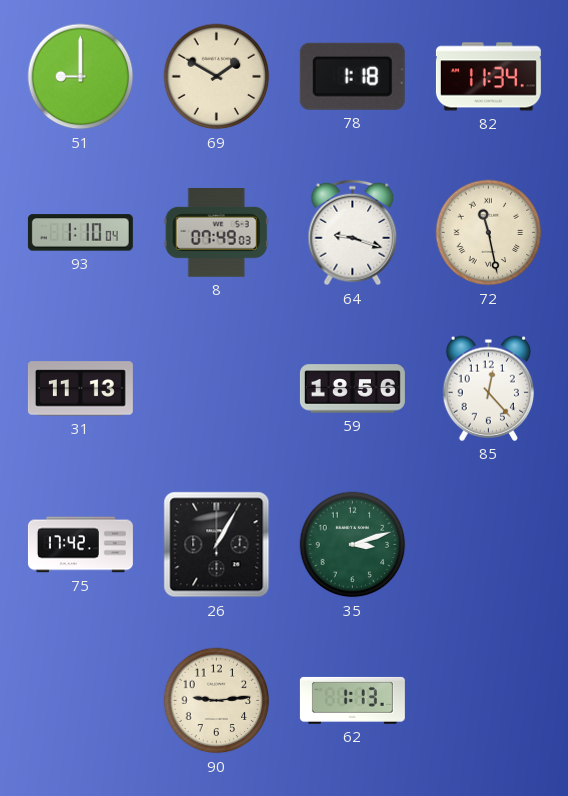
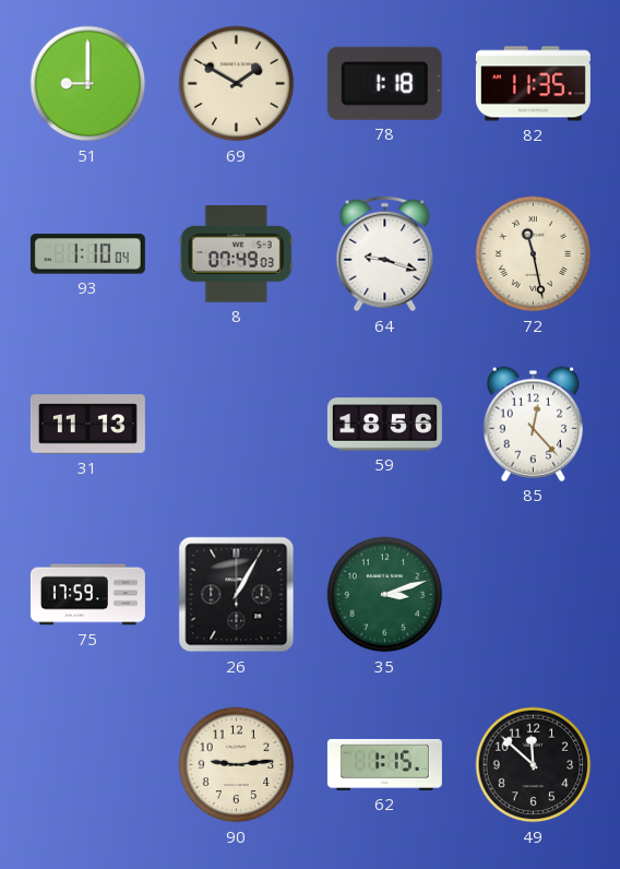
82: 11:34 -> 11:35 (533, 84)
75: 17:42 -> 17:59 (87, 595)
62: 1:13 -> 1:15 (384, 764)
49: none -> 11:52 (534, 765)
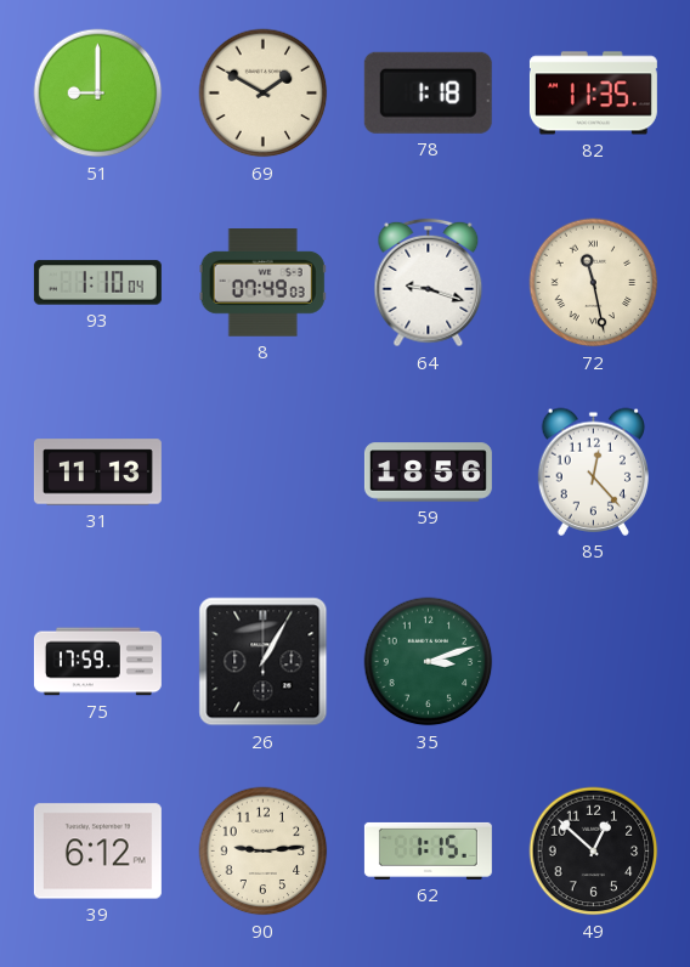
39: none -> 6:12 (97, 852)
49: 11:52 -> 12:52 (594, 852)
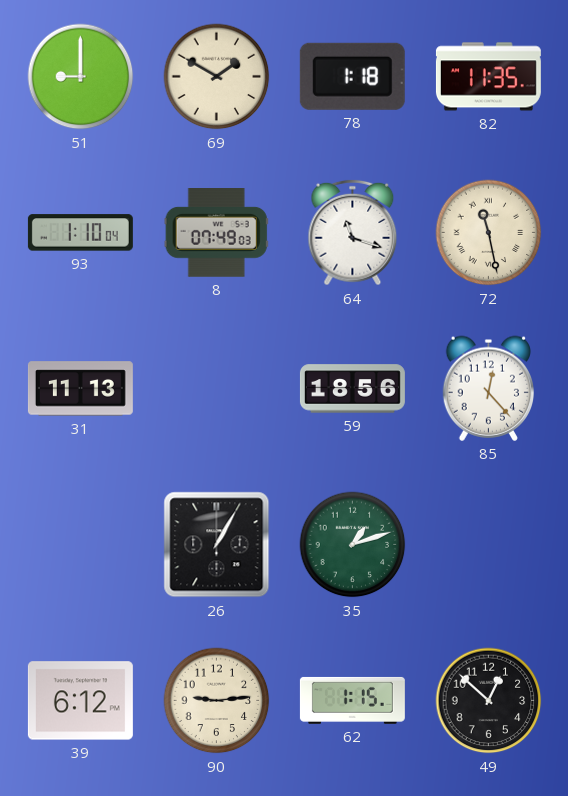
64: 9:18 -> 11:18 (353, 233)
75: 17:59 -> none (97, 662)
35: 3:12 -> 1:12 (353, 545)
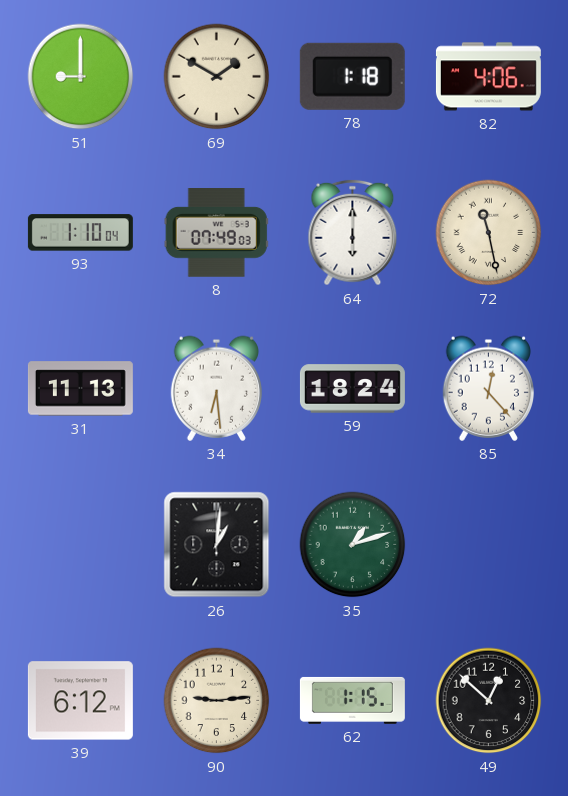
82: 11:35 -> 4:06 (488, 77)
64: 11:18 -> 6:00 (353, 233)
34: none -> 6:29 (216, 388)
59: 18:56 -> 18:24 (352, 389)
26: 1:05 -> 1:01 (217, 545)
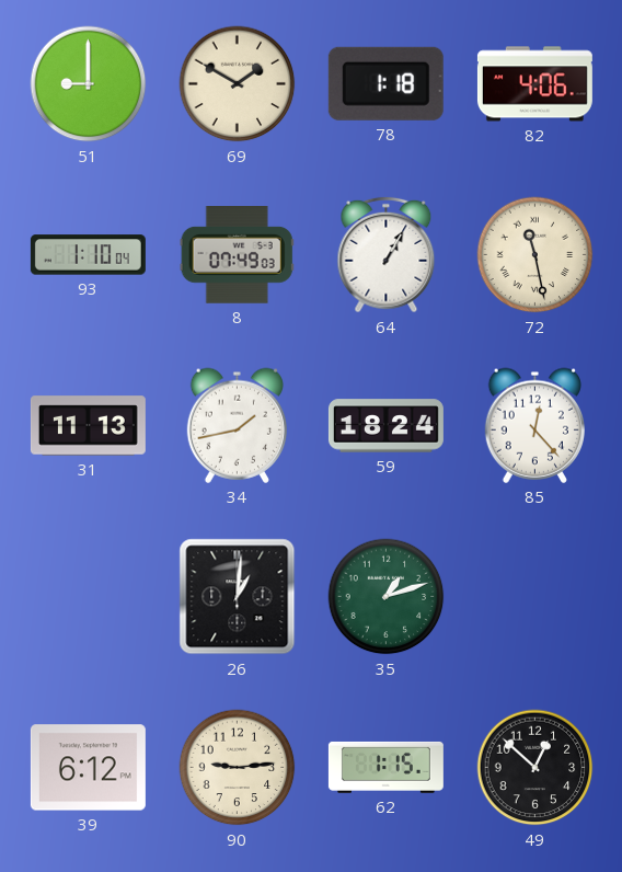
64: 6:00 -> 1:05 (387, 255)
34: 6:29 -> 1:43 (237, 425)
